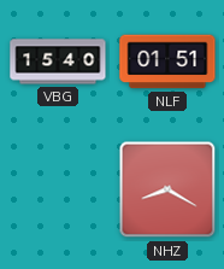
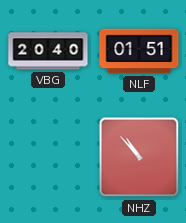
VBG: 15:40 -> 20:40 (48, 51)
NHZ: 8:20 -> 10:53 (139, 157)
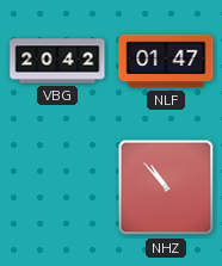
VBG: 20:40 -> 20:42 (57, 61)
NLF: 01:51 -> 01:47 (166, 61)
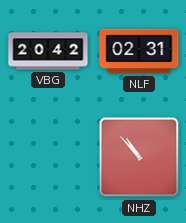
NLF: 01:47 -> 02:31 (139, 51)
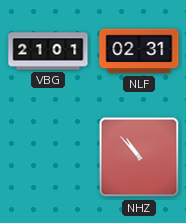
VBG: 20:42 -> 21:01 (48, 51)
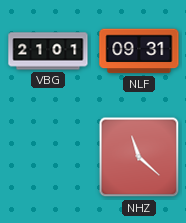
NLF: 02:31 -> 09:31 (139, 51)
NHZ: 10:53 -> 11:22 (139, 157)
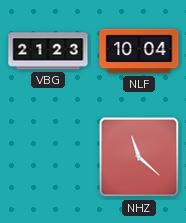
VBG: 21:01 -> 21:23 (48, 51)
NLF: 09:31 -> 10:04 (139, 51)
